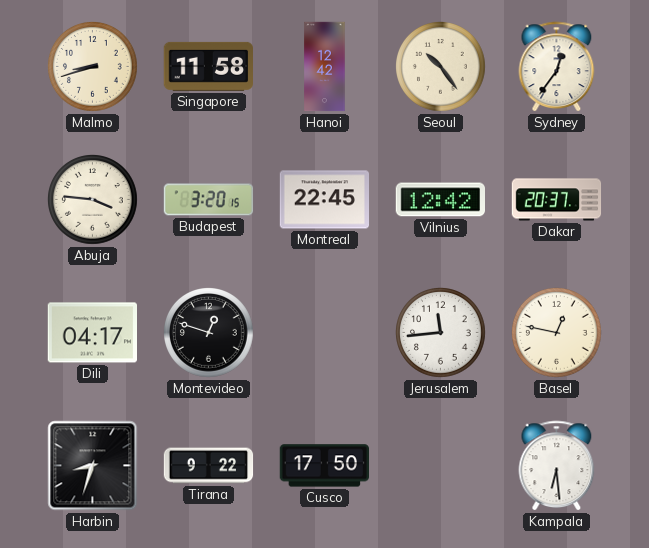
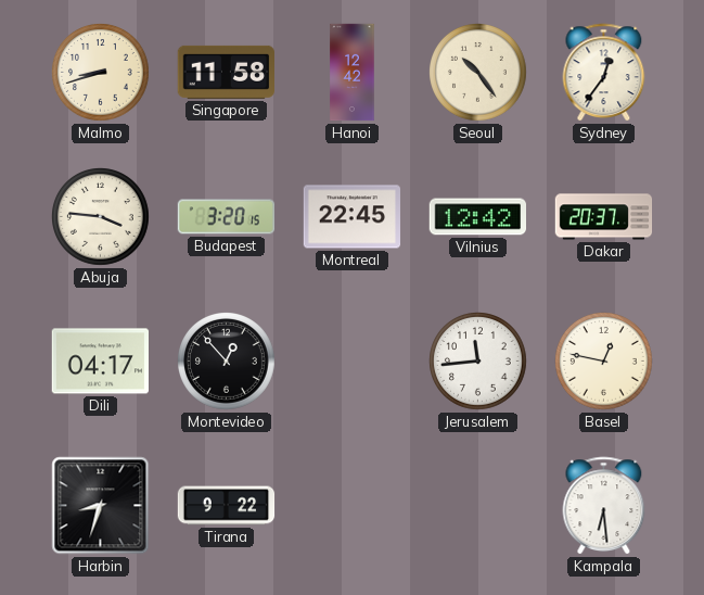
Montevideo: 12:48 -> 12:53 (227, 362)
Cusco: 17:50 -> none (325, 466)
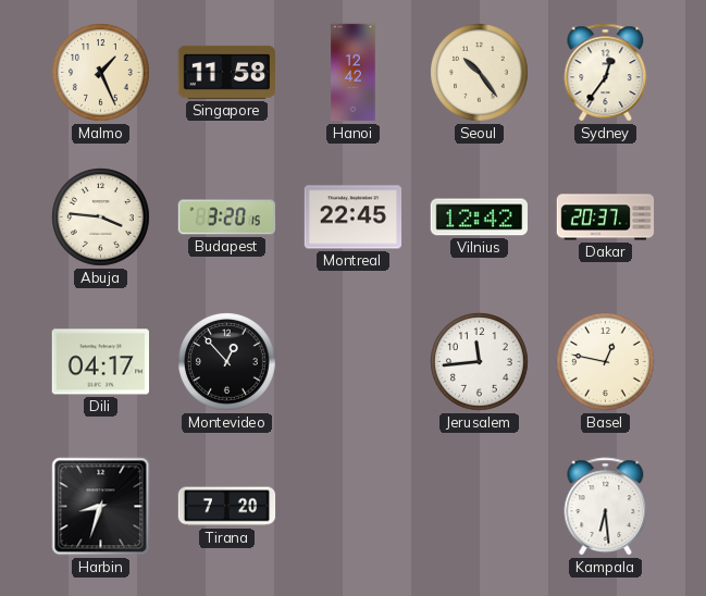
Malmo: 8:42 -> 1:26 (101, 73)
Tirana: 9:22 -> 7:20 (227, 507)
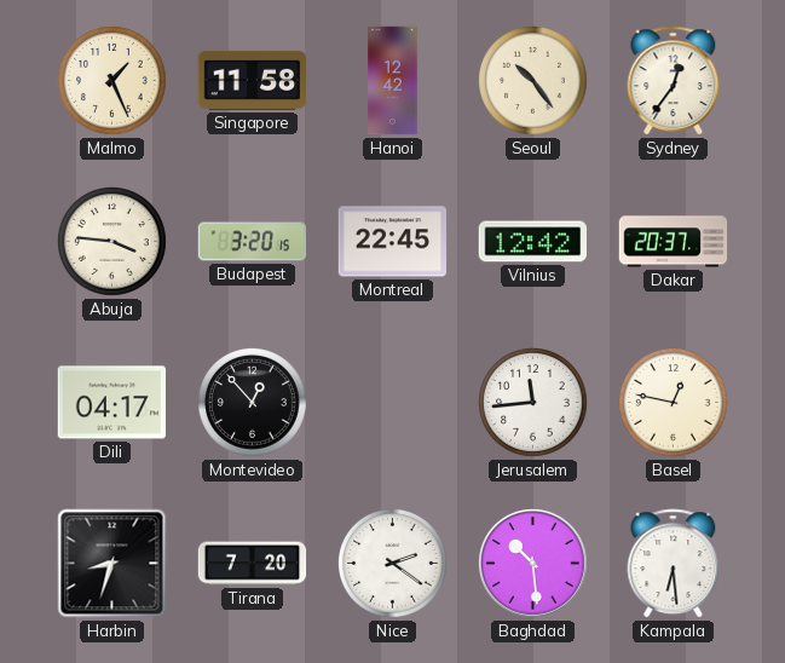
Nice: none -> 2:21 (393, 564)
Baghdad: none -> 10:29 (533, 564)
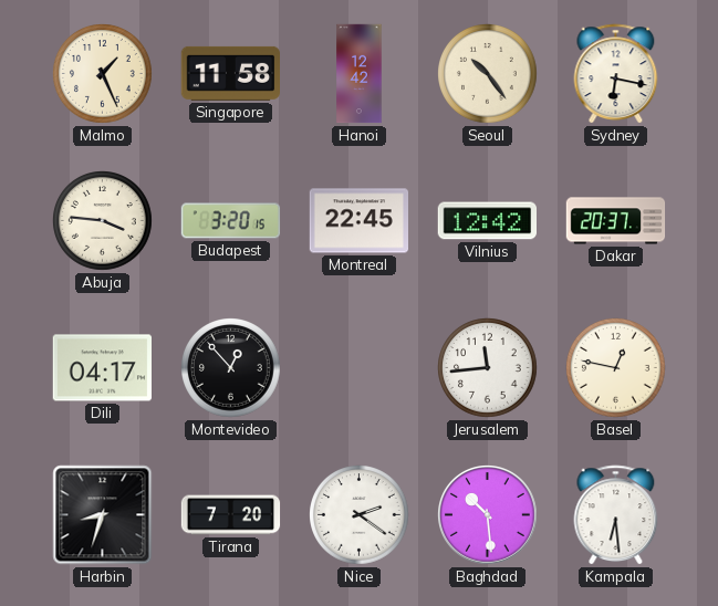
Sydney: 12:36 -> 6:17 (616, 74)
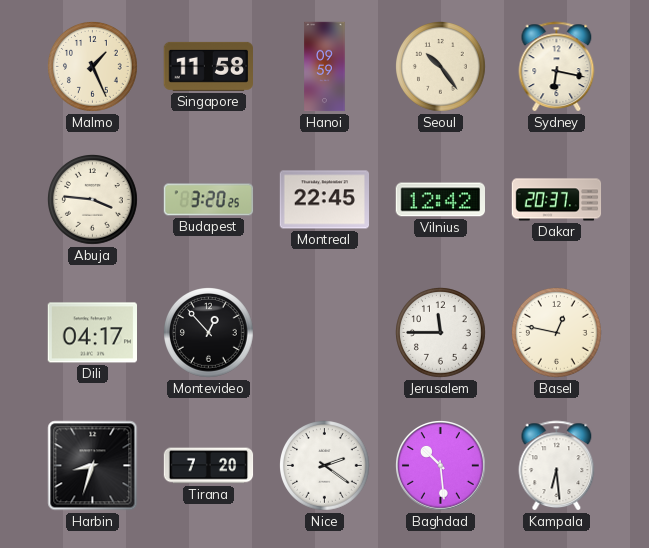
Hanoi: 12:42 -> 09:59 (325, 67)
Budapest: 3:20:15 -> 3:20:25 (209, 200)
Jerusalem: 11:44 -> 11:45 (441, 333)
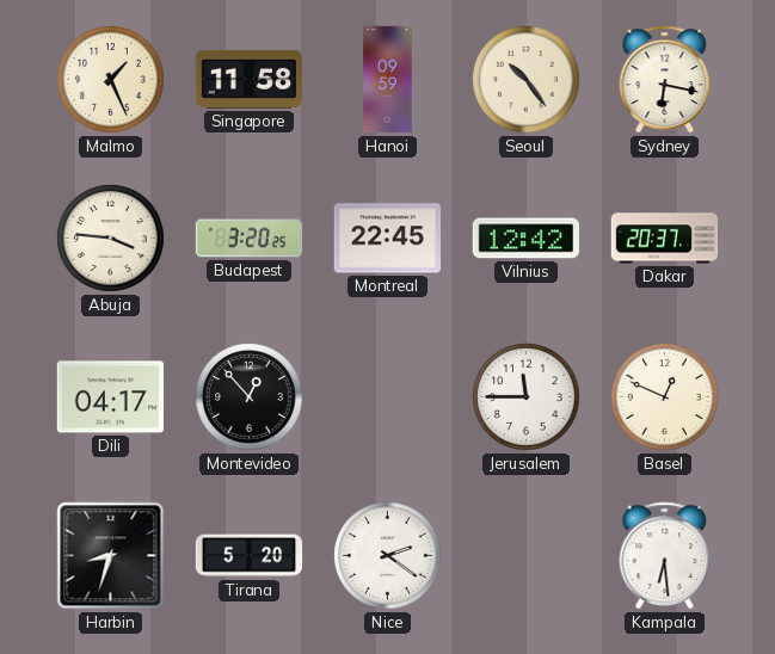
Basel: 12:47 -> 12:49 (665, 397)
Tirana: 7:20 -> 5:20 (250, 556)
Baghdad: 10:29 -> none (441, 466)
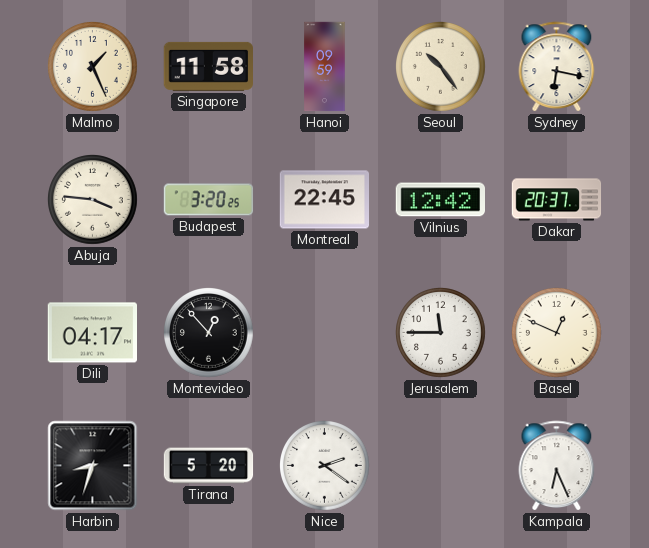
Kampala: 6:29 -> 6:26 (557, 466)
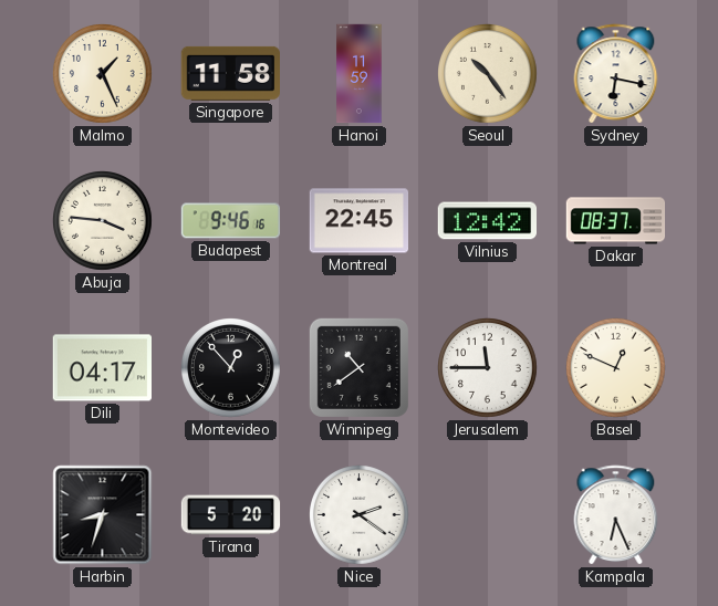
Hanoi: 09:59 -> 11:59 (360, 74)
Budapest: 3:20 -> 9:46 (231, 221)
Dakar: 20:37 -> 08:37 (616, 221)
Winnipeg: none -> 10:39 (358, 367)
